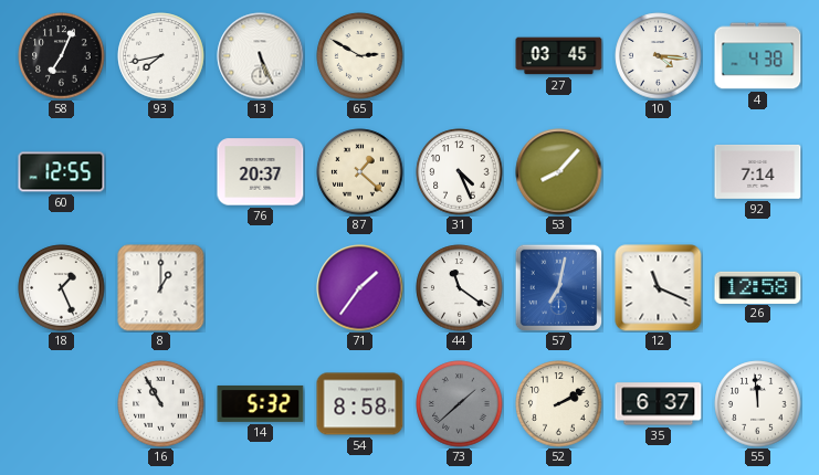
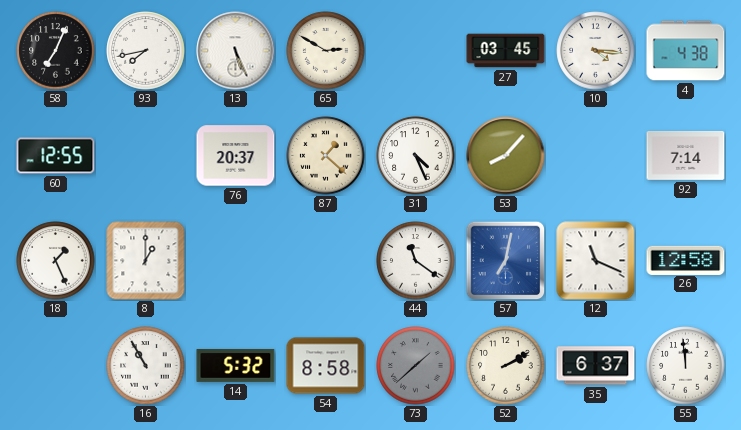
71: 1:36 -> none (360, 288)
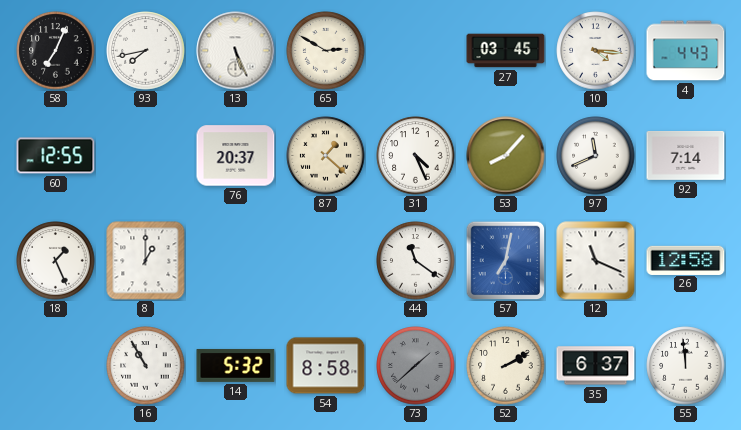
4: 4:38 -> 4:43 (686, 51)
97: none -> 11:41 (596, 156)
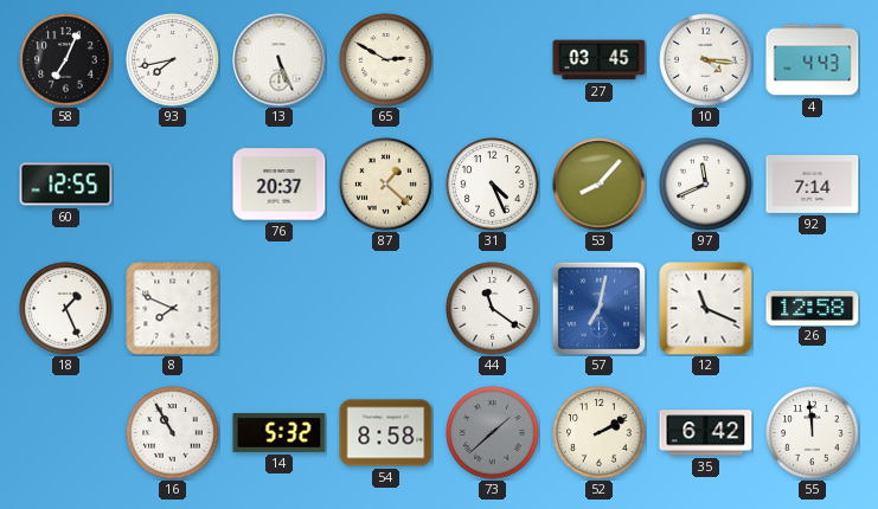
8: 1:00 -> 7:49 (173, 309)
35: 6:37 -> 6:42 (706, 433)
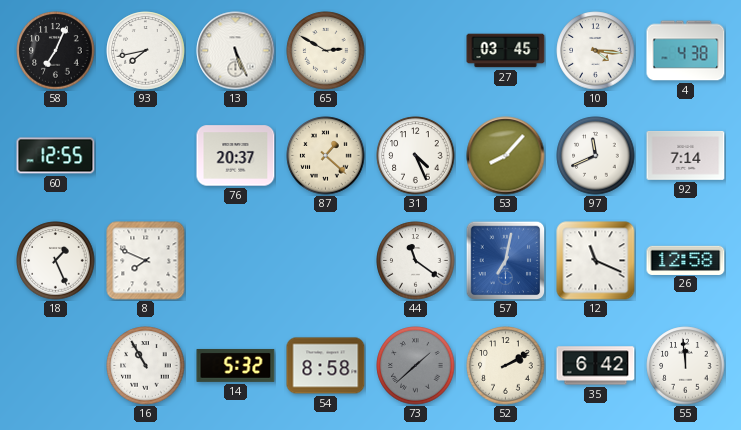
4: 4:43 -> 4:38 (686, 51)
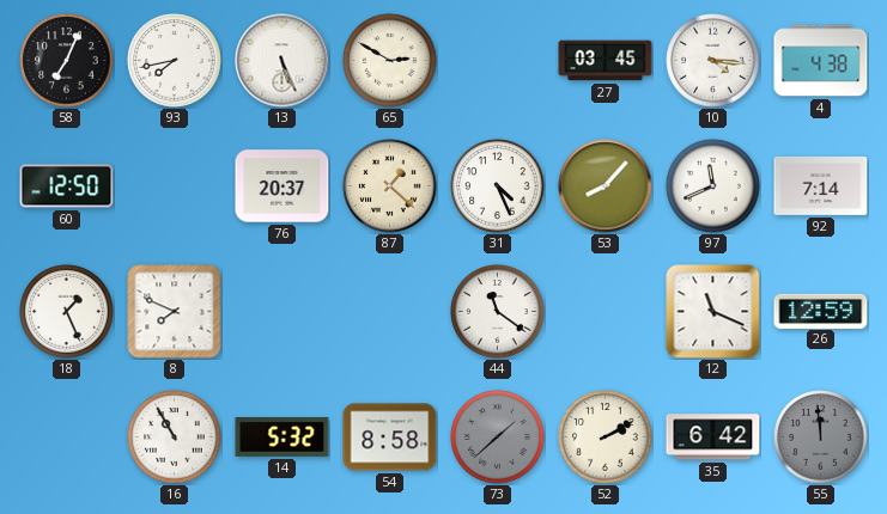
60: 12:55 -> 12:50 (67, 186)
57: 7:02 -> none (505, 260)
26: 12:58 -> 12:59 (821, 311)
55 dial: white -> grey (821, 437)
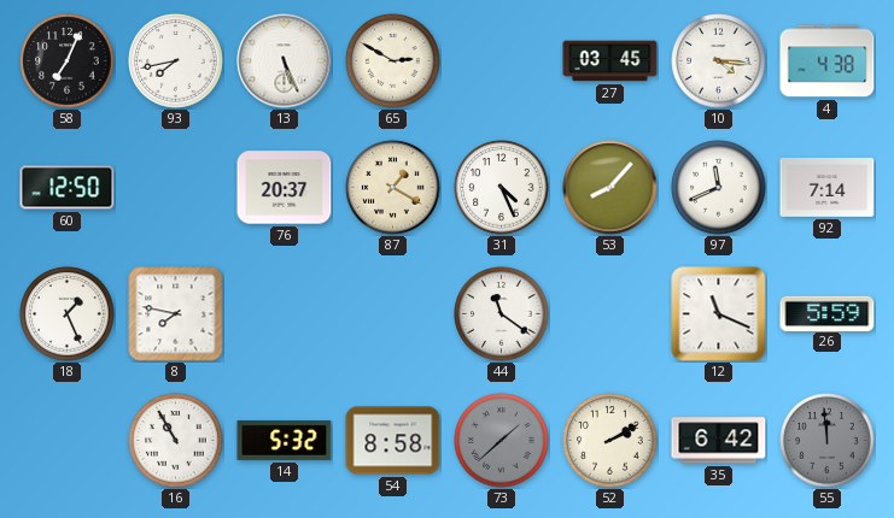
87: 1:22 -> 1:20 (393, 188)
8: 7:49 -> 7:47 (176, 314)
26: 12:59 -> 5:59 (828, 313)
